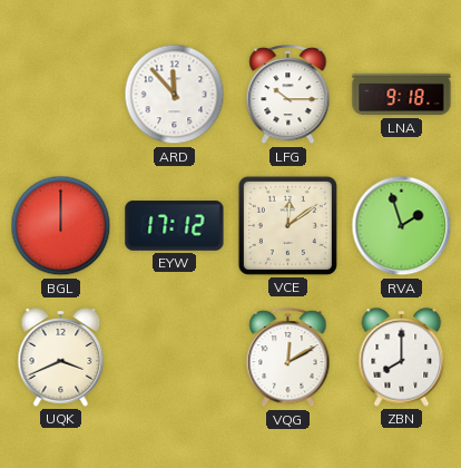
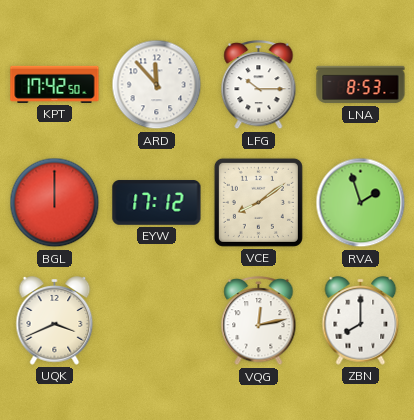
KPT: none -> 17:42 (55, 84)
LNA: 9:18 -> 8:53 (361, 85)
VCE: 12:09 -> 8:09 (258, 202)
VQG: 12:10 -> 12:13 (259, 321)
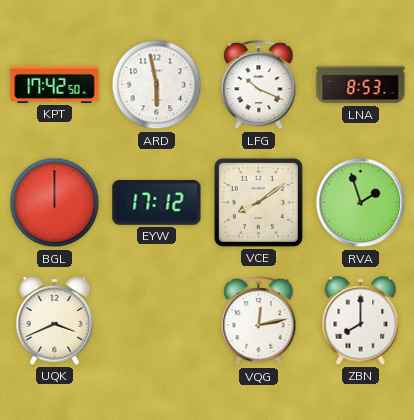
ARD: 11:53 -> 5:58 (157, 85)
LFG: 10:15 -> 10:19 (259, 85)
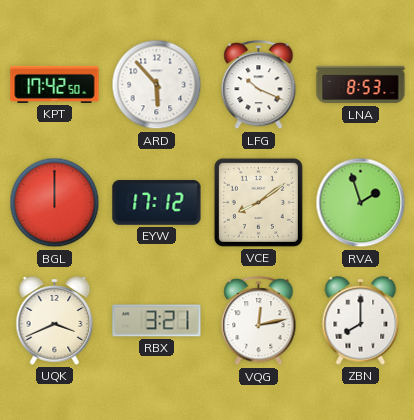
ARD: 5:58 -> 5:53 (157, 85)
RBX: none -> 3:21 (157, 321)
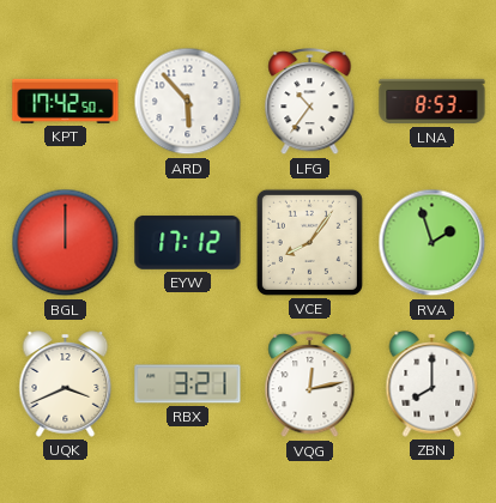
LFG: 10:19 -> 10:36 (310, 102)
VCE: 8:09 -> 8:06 (309, 242)
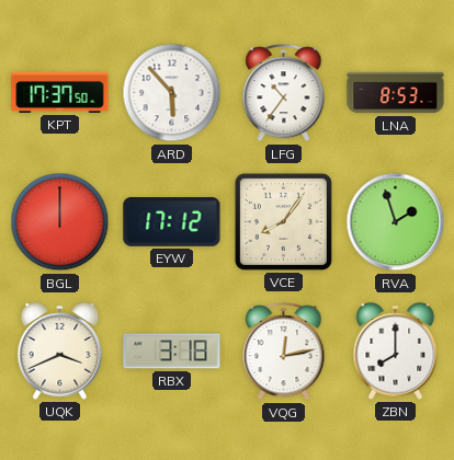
KPT: 17:42 -> 17:37 (60, 92)
RBX: 3:21 -> 3:18 (172, 352)
